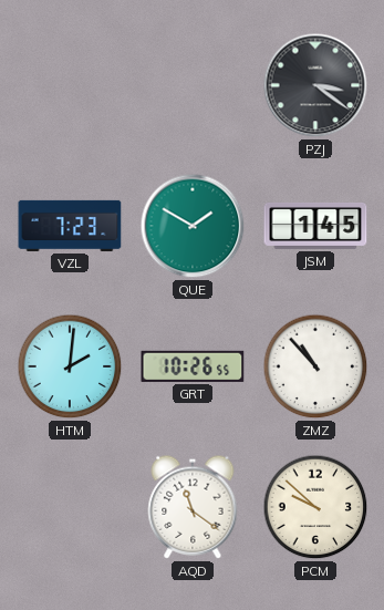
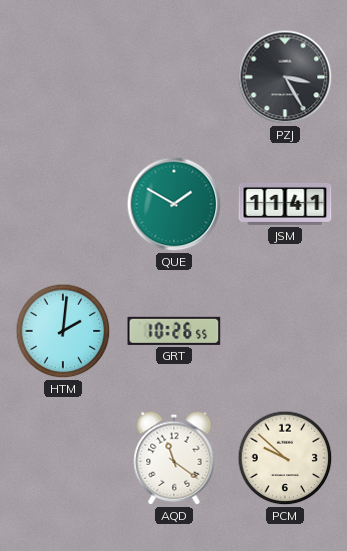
PZJ: 3:21 -> 3:25 (285, 77)
VZL: 7:23 -> none (70, 226)
JSM: 1:45 -> 11:41 (285, 204)
ZMZ: 10:53 -> none (315, 366)
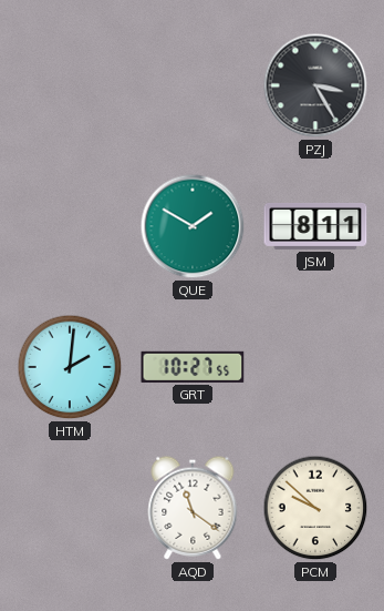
JSM: 11:41 -> 8:11 (315, 226)
GRT: 10:26 -> 10:27 (193, 367)
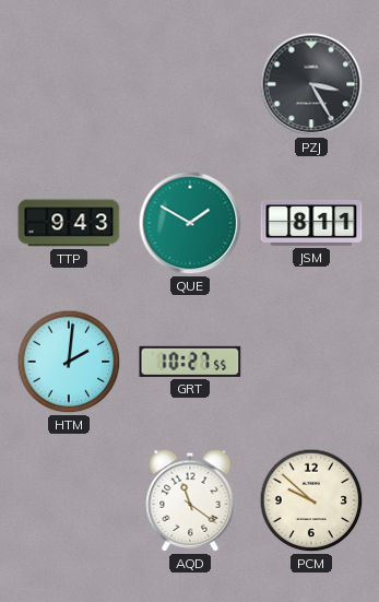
TTP: none -> 9:43 (69, 223)
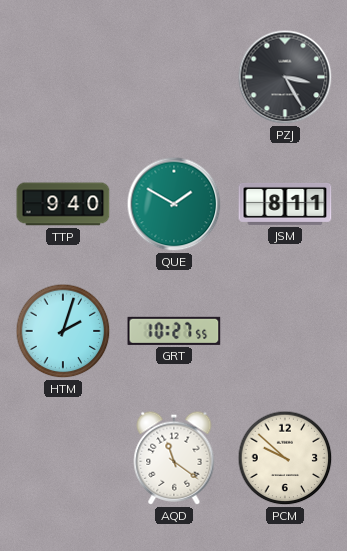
TTP: 9:43 -> 9:40 (63, 204)
HTM: 2:01 -> 2:03 (63, 331)
